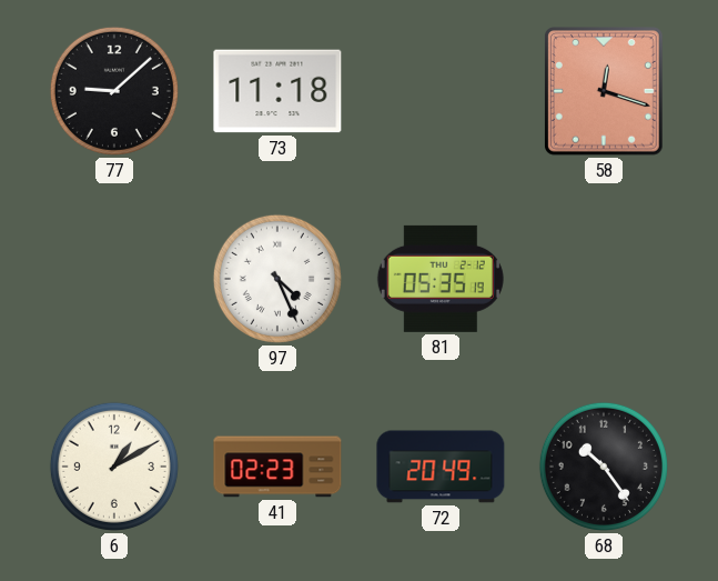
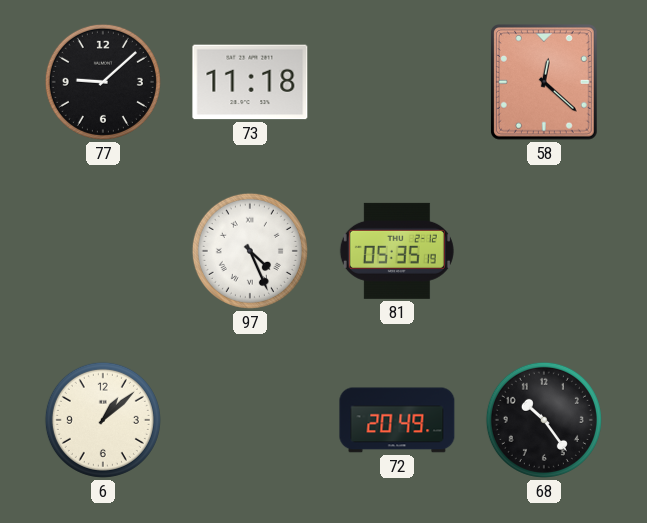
58: 12:18 -> 12:22 (545, 83)
6: 1:10 -> 1:08 (103, 420)
41: 02:23 -> none (277, 467)
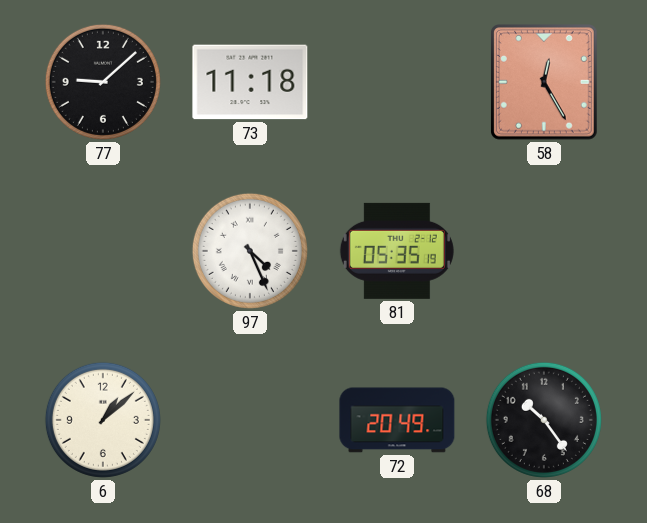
58: 12:22 -> 12:25 (545, 83)
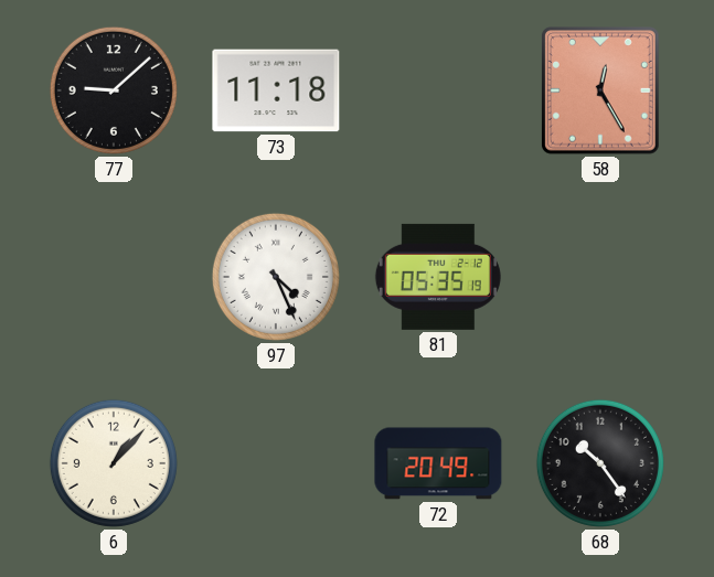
6: 1:08 -> 1:07 (114, 463)
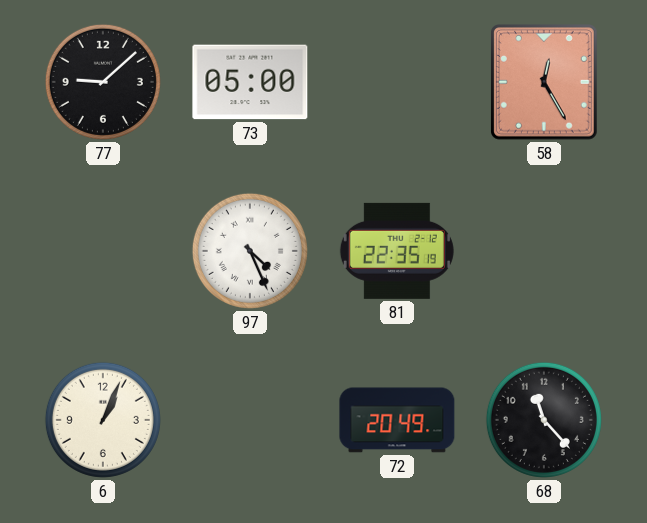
73: 11:18 -> 05:00 (250, 82)
81: 05:35 -> 22:35 (397, 251)
6: 1:07 -> 1:04 (103, 420)
68: 10:24 -> 11:23 (544, 420)
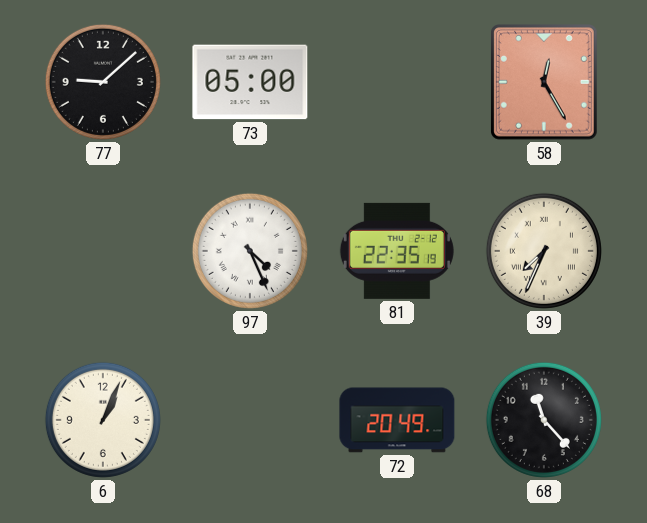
39: none -> 7:34 (544, 251)
